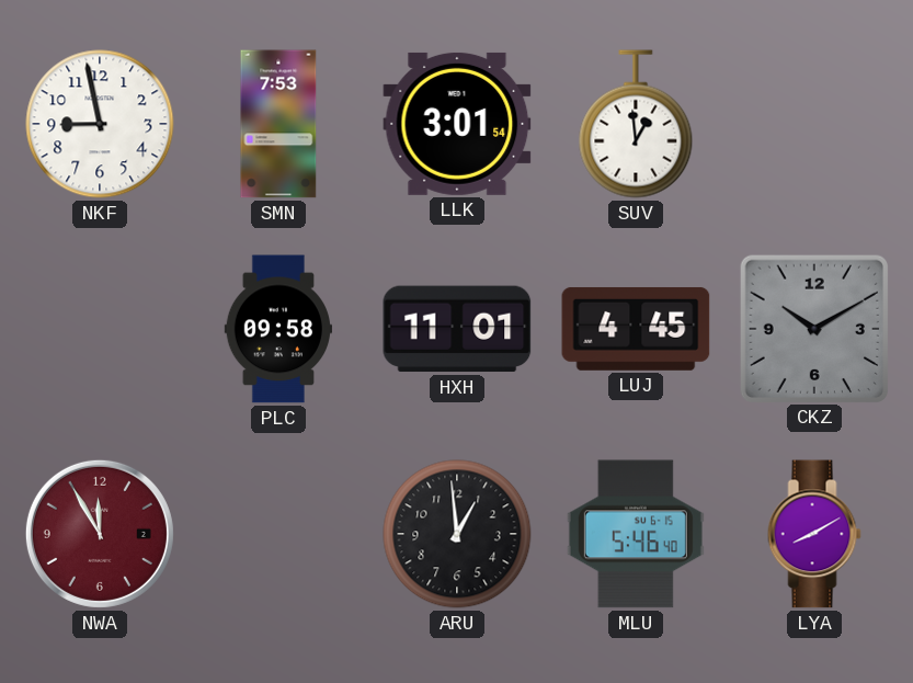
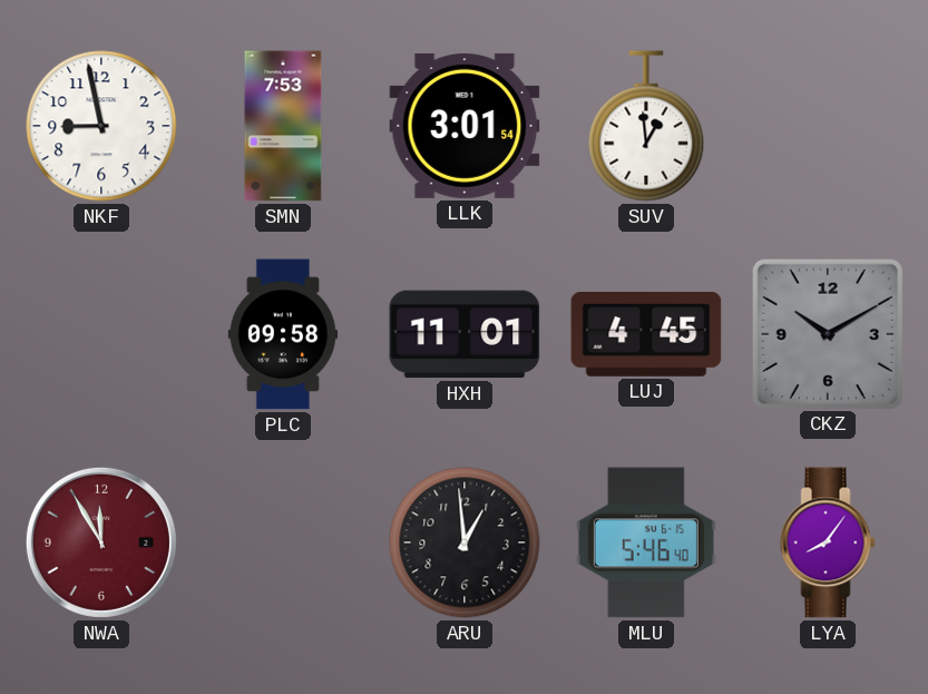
LYA: 8:10 -> 8:06 (828, 543)
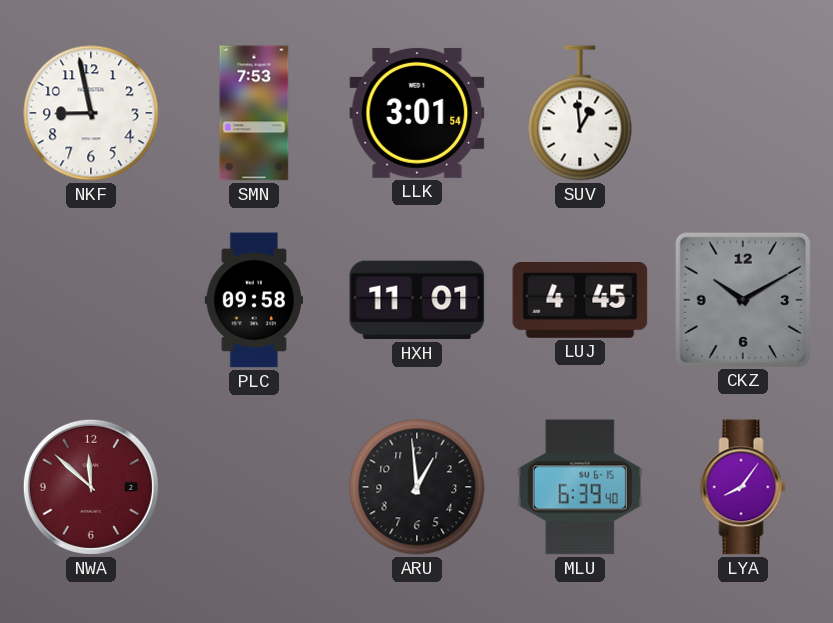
NWA: 11:55 -> 11:52 (91, 487)
MLU: 5:46 -> 6:39 (580, 487)
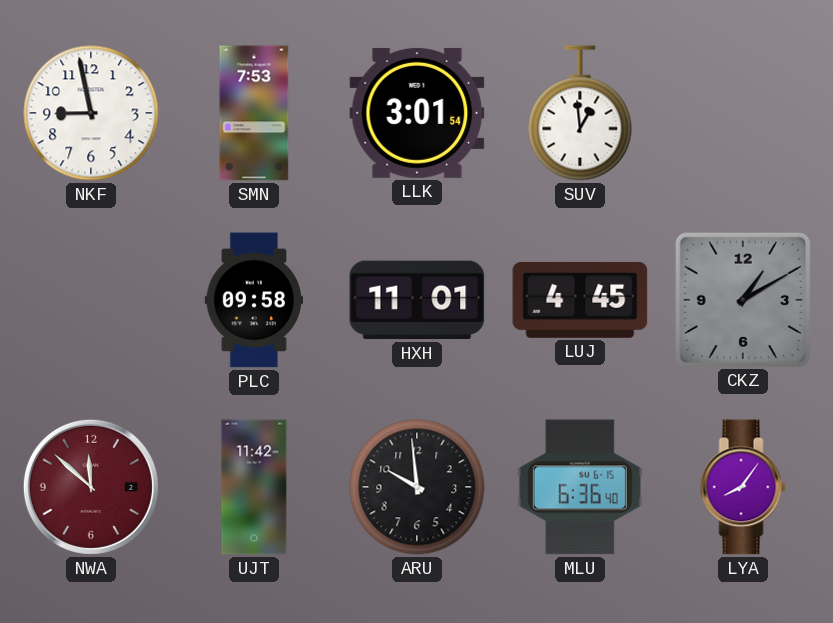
CKZ: 10:10 -> 1:10 (742, 299)
UJT: none -> 11:42 (254, 487)
ARU: 12:59 -> 9:59 (417, 487)
MLU: 6:39 -> 6:36 (580, 487)
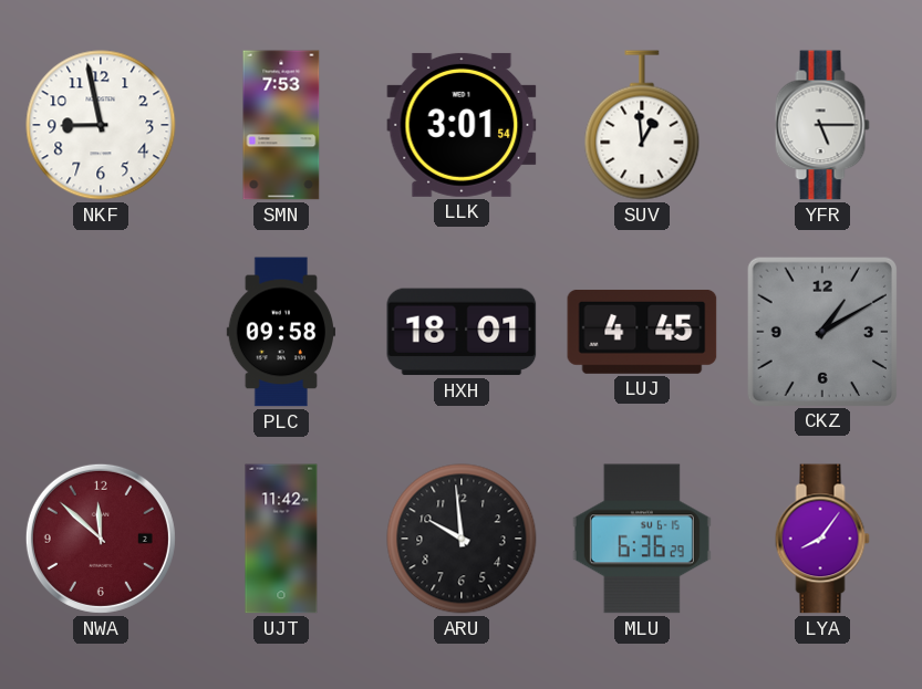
YFR: none -> 5:15 (822, 125)
HXH: 11:01 -> 18:01 (462, 332)
MLU: 6:36:40 -> 6:36:29 (642, 539)
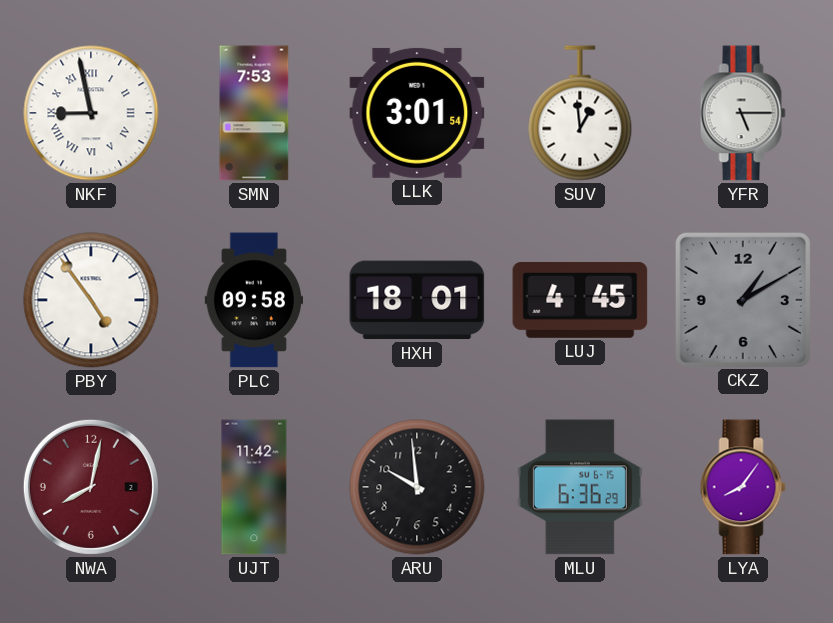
NKF numerals: Arabic -> Roman (91, 113)
PBY: none -> 4:54 (91, 300)
NWA: 11:52 -> 8:02 (91, 487)
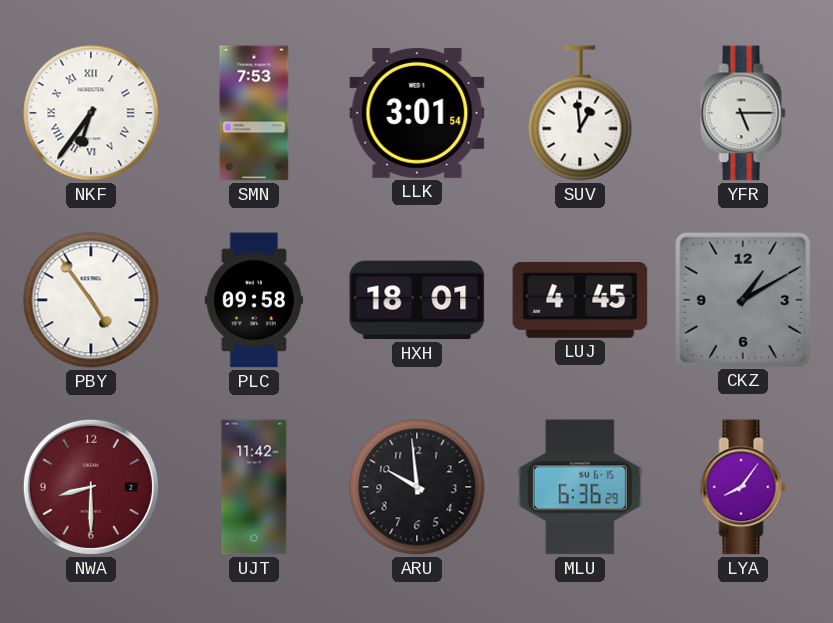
NKF: 8:58 -> 6:36 (91, 113)
NWA: 8:02 -> 8:30 (91, 487)
